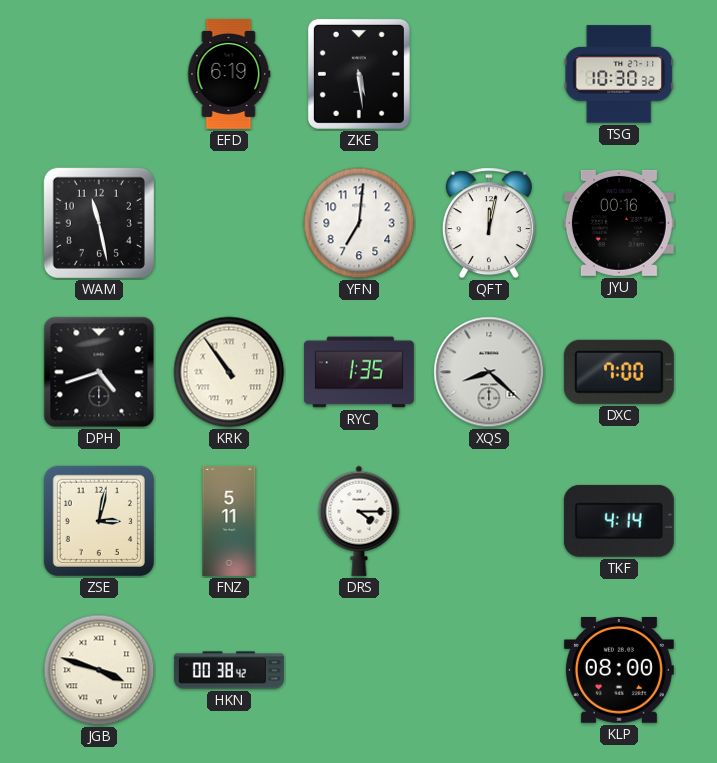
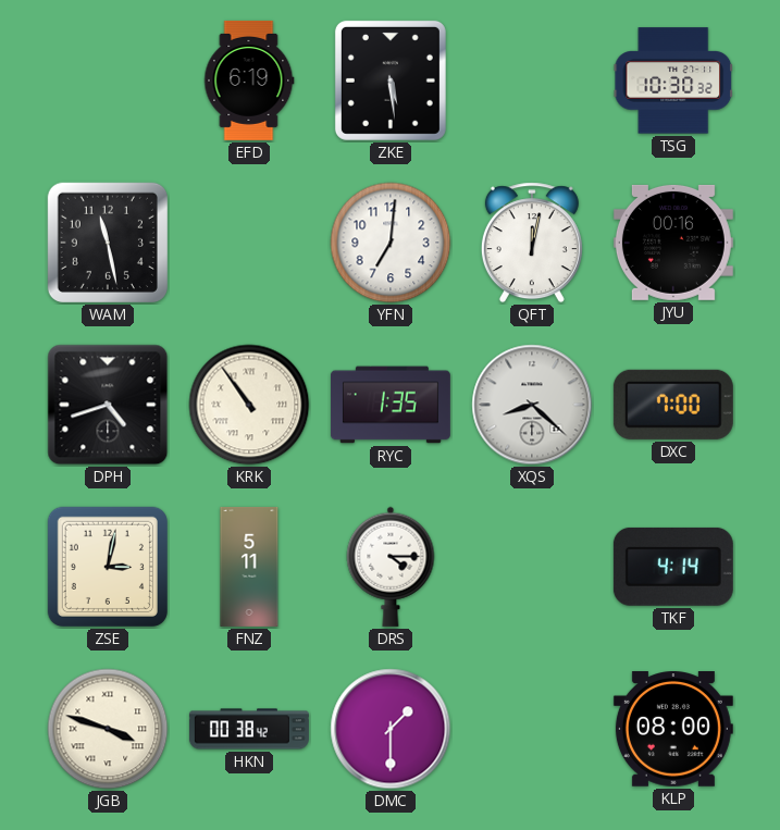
DMC: none -> 1:30 (391, 729)
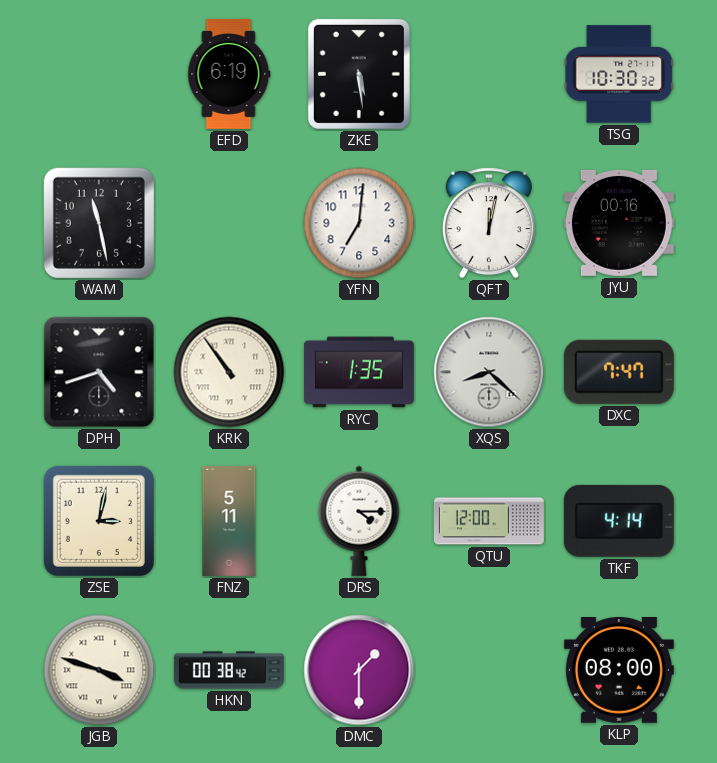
DXC: 7:00 -> 7:47 (619, 372)
QTU: none -> 12:00 (489, 521)
